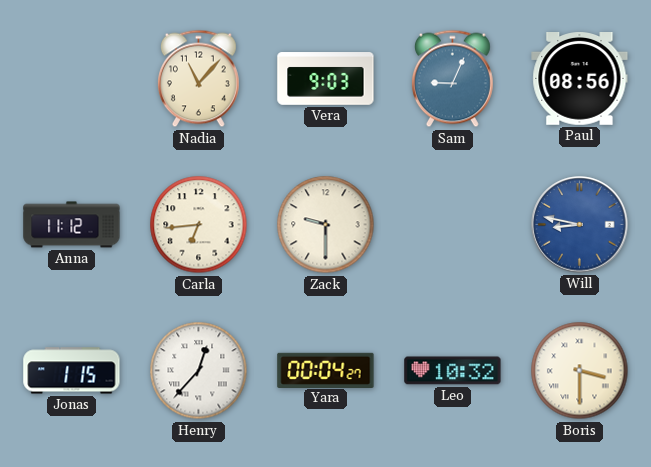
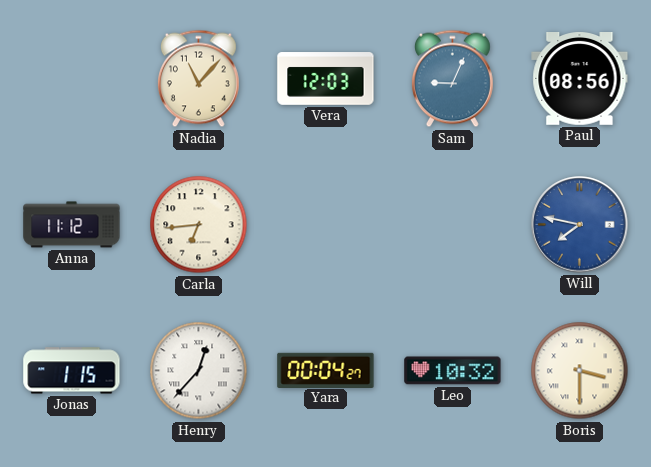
Vera: 9:03 -> 12:03 (326, 79)
Zack: 9:30 -> none (326, 225)
Will: 8:47 -> 7:47 (580, 225)
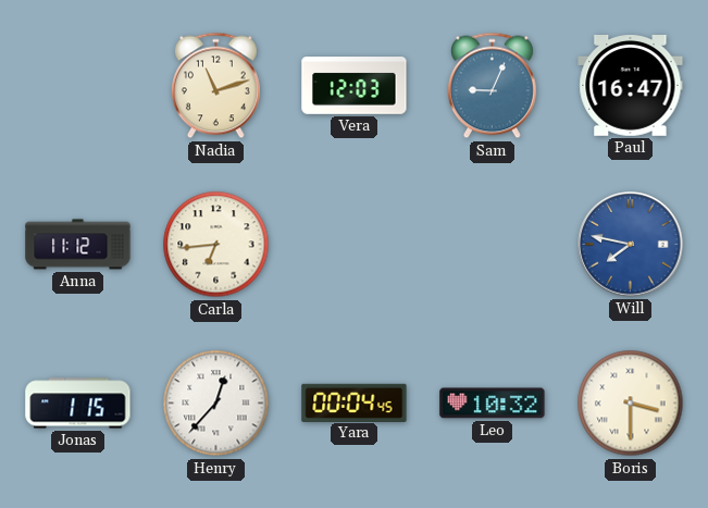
Nadia: 11:07 -> 11:12 (215, 86)
Paul: 08:56 -> 16:47 (631, 86)
Yara: 00:04:27 -> 00:04:45 (355, 402)
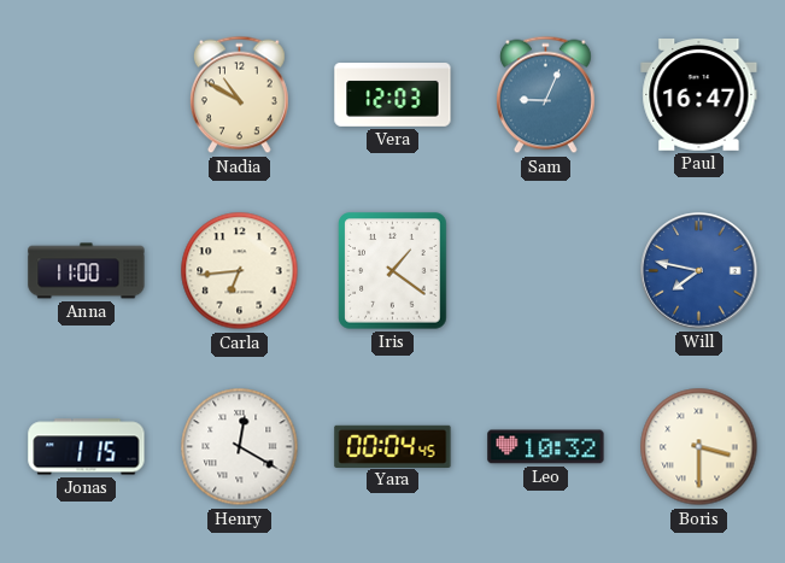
Nadia: 11:12 -> 10:50 (239, 95)
Anna: 11:12 -> 11:00 (87, 271)
Iris: none -> 1:21 (393, 271)
Henry: 12:37 -> 12:20 (240, 447)
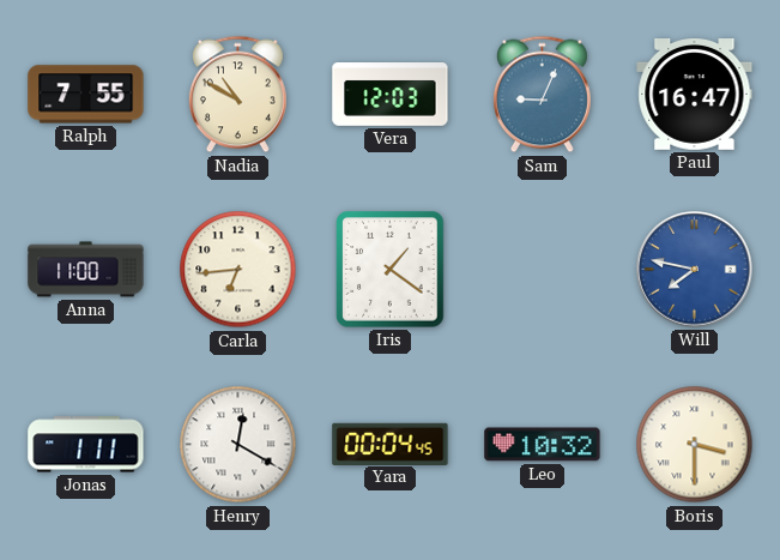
Ralph: none -> 7:55 (86, 95)
Jonas: 1:15 -> 1:11 (86, 445)
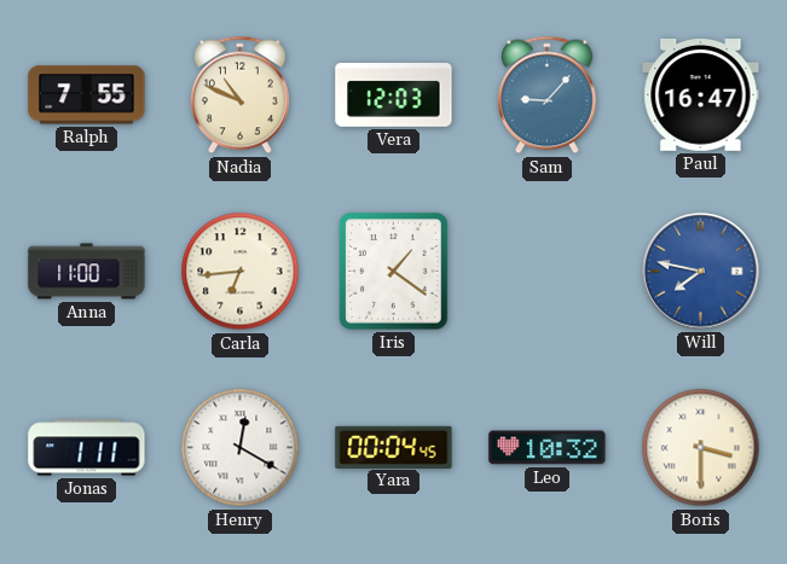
Nadia: 10:50 -> 10:49 (239, 95)
Sam: 9:04 -> 9:07 (546, 95)
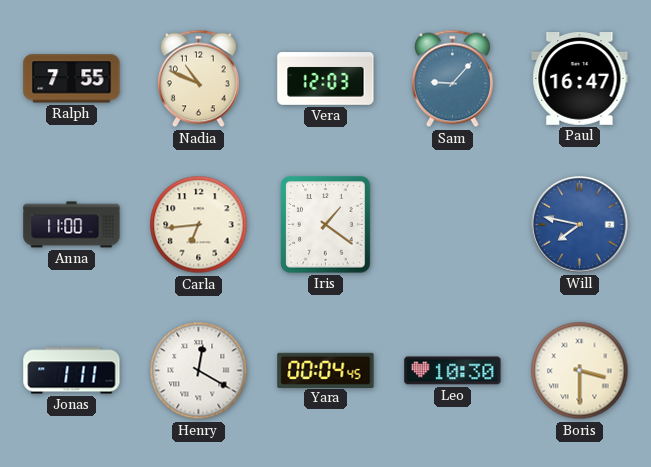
Leo: 10:32 -> 10:30 (453, 371)
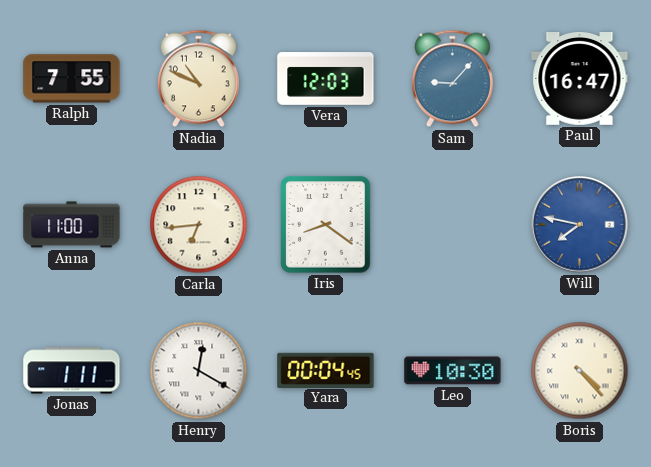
Iris: 1:21 -> 8:21 (326, 225)
Boris: 3:30 -> 4:23 (580, 371)
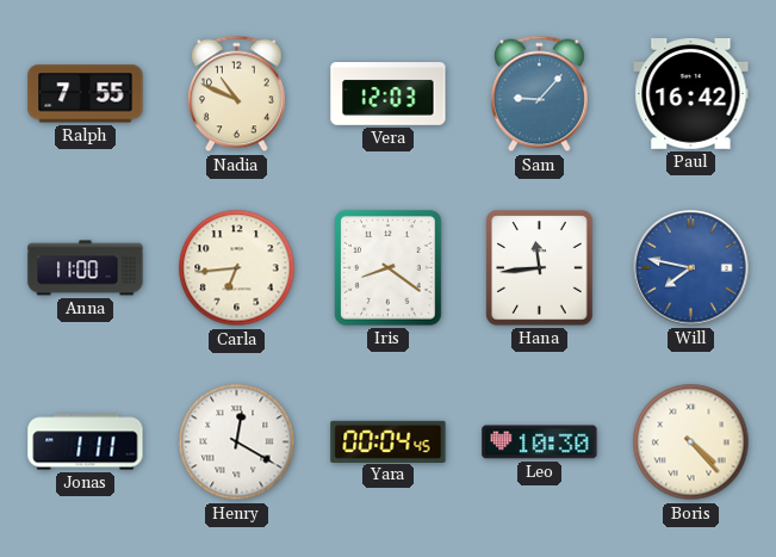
Paul: 16:47 -> 16:42 (691, 94)
Hana: none -> 11:44 (540, 268)
